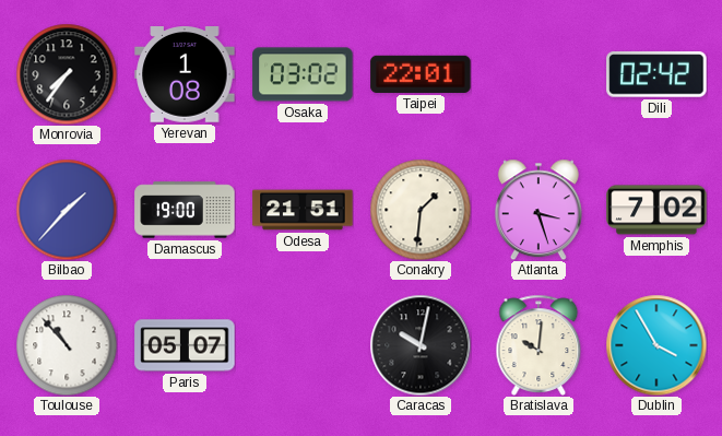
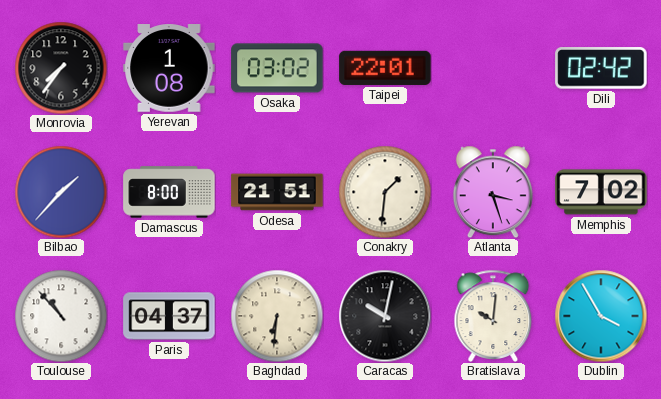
Damascus: 19:00 -> 8:00 (169, 192)
Paris: 05:07 -> 04:37 (169, 316)
Baghdad: none -> 6:31 (277, 316)
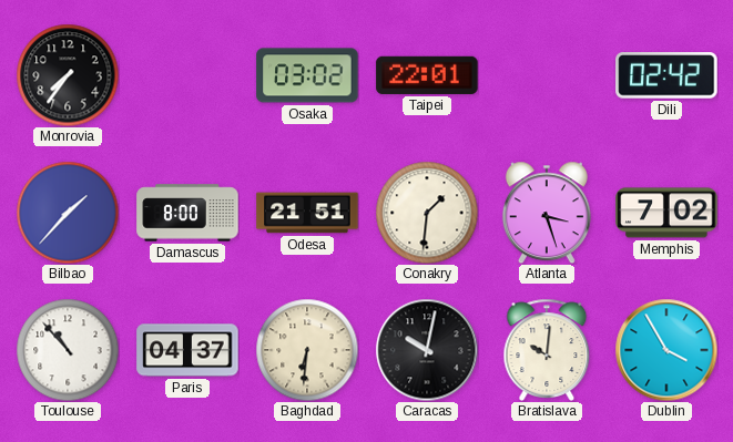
Yerevan: 1:08 -> none (169, 69)
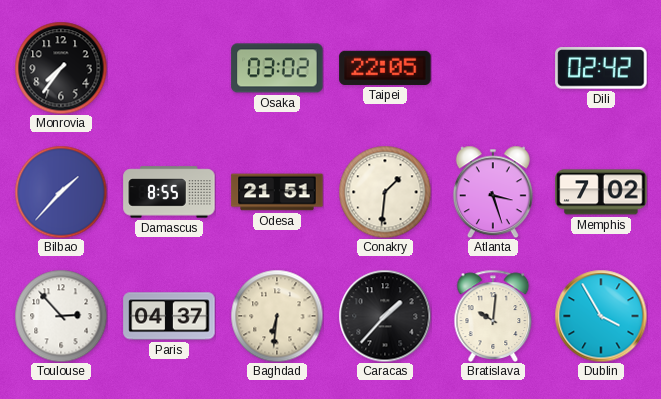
Taipei: 22:01 -> 22:05 (385, 68)
Damascus: 8:00 -> 8:55 (169, 192)
Toulouse: 10:53 -> 2:53 (61, 316)
Caracas: 10:02 -> 1:37 (385, 316)
